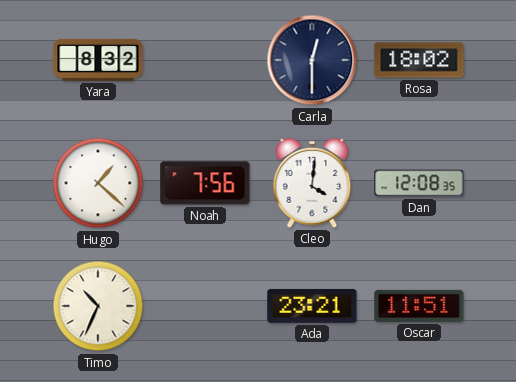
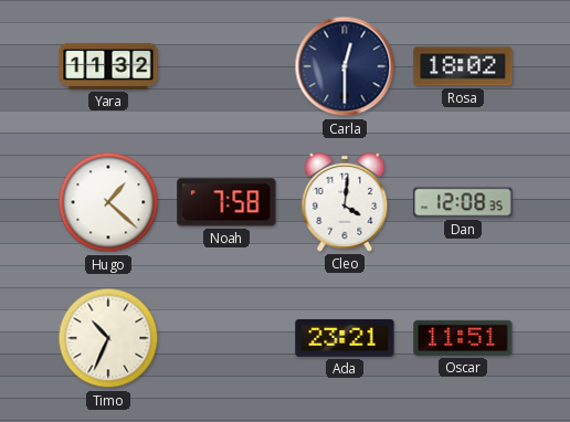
Yara: 8:32 -> 11:32 (108, 66)
Noah: 7:56 -> 7:58 (226, 202)
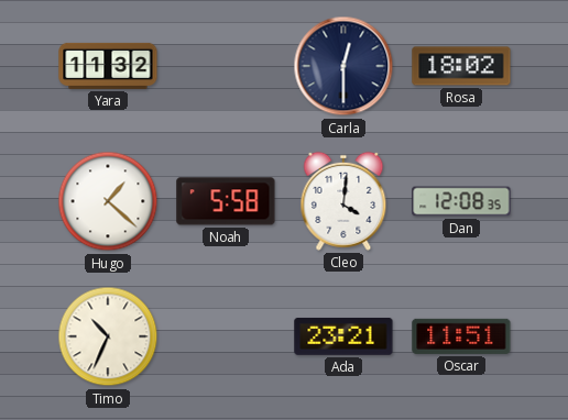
Noah: 7:58 -> 5:58 (226, 201)
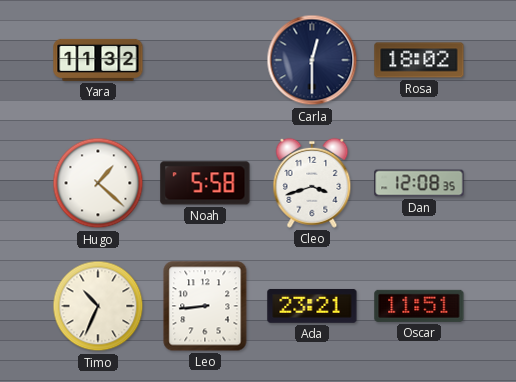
Cleo: 4:01 -> 3:42 (312, 183)
Leo: none -> 8:44 (205, 306)
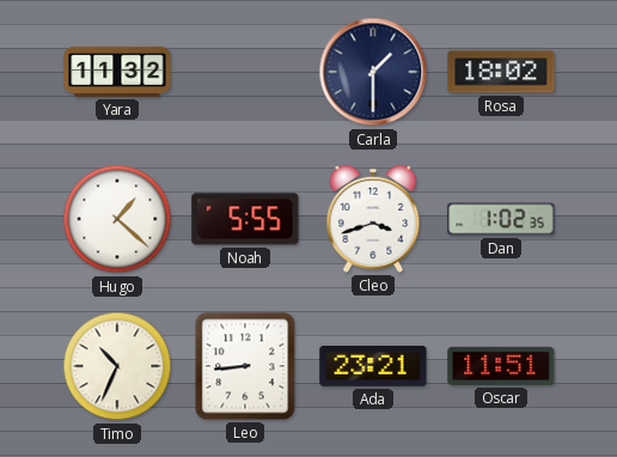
Carla: 12:30 -> 1:30 (373, 72)
Noah: 5:58 -> 5:55 (245, 219)
Dan: 12:08 -> 1:02 (501, 219)
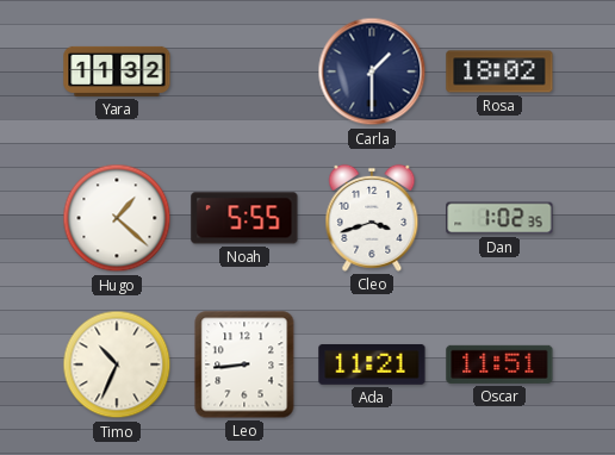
Ada: 23:21 -> 11:21 (372, 364)
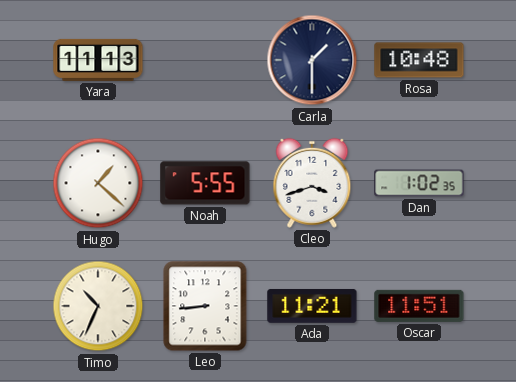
Yara: 11:32 -> 11:13 (98, 60)
Rosa: 18:02 -> 10:48 (419, 60)
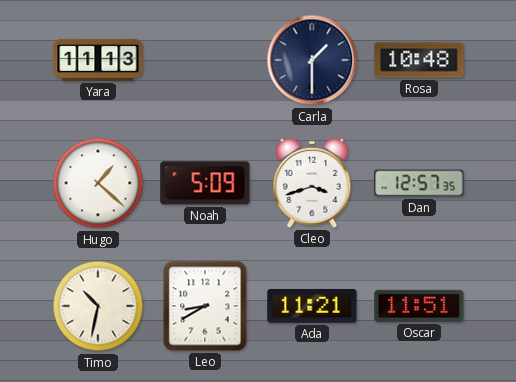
Noah: 5:55 -> 5:09 (205, 183)
Dan: 1:02 -> 12:57 (419, 183)
Timo: 10:34 -> 10:32 (98, 306)
Leo: 8:44 -> 8:40 (205, 306)
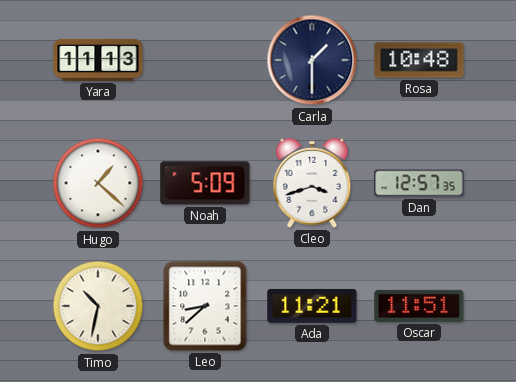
Leo: 8:40 -> 8:38 (205, 306)
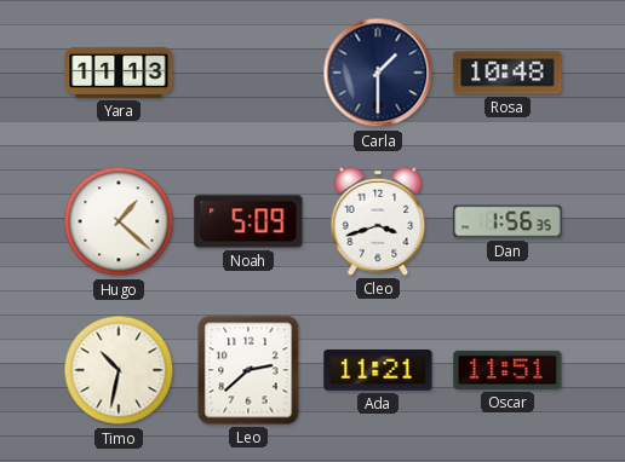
Dan: 12:57 -> 1:56 (508, 221)
Leo: 8:38 -> 2:38 (248, 370)
